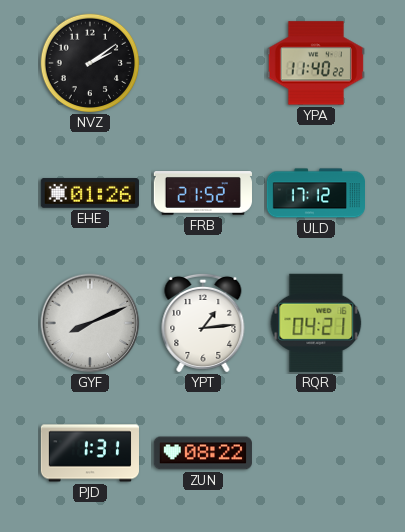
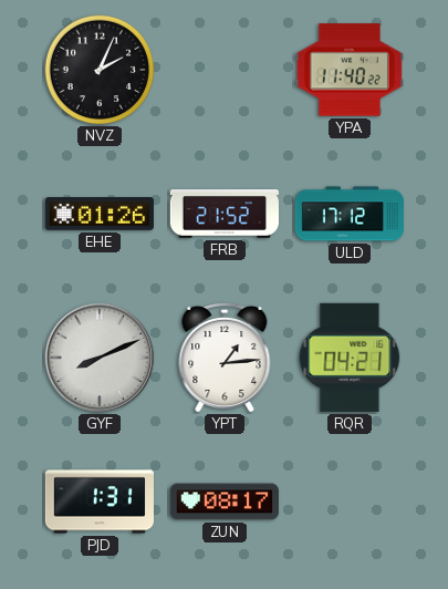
NVZ: 2:09 -> 2:04 (100, 70)
ZUN: 08:22 -> 08:17 (225, 502)
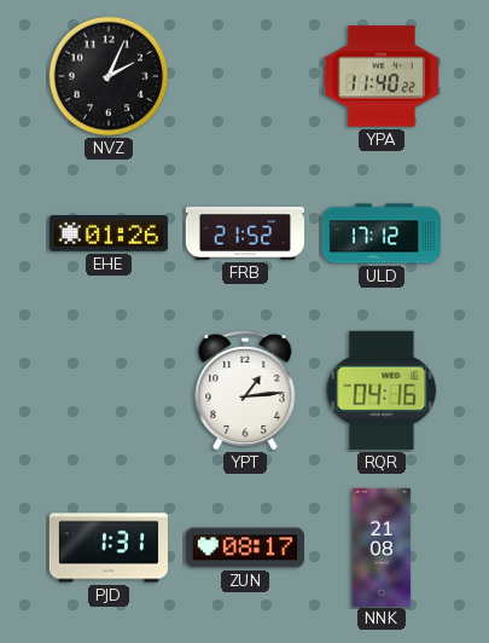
GYF: 8:11 -> none (100, 358)
RQR: 04:21 -> 04:16 (382, 390)
NNK: none -> 21:08 (382, 546)
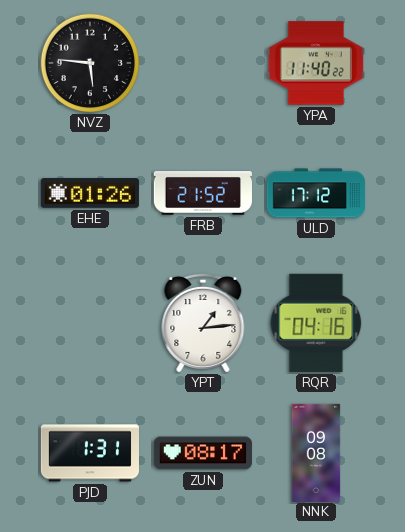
NVZ: 2:04 -> 5:46 (90, 63)
NNK: 21:08 -> 09:08 (316, 452)
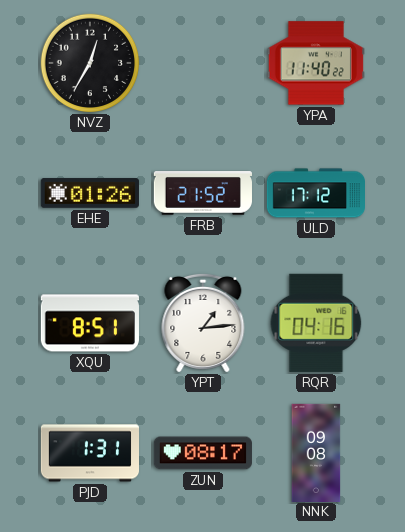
NVZ: 5:46 -> 12:35 (90, 63)
XQU: none -> 8:51 (90, 323)
